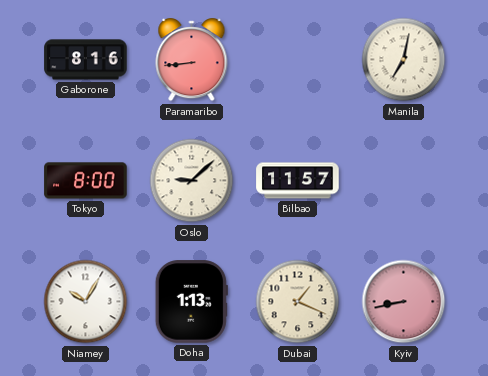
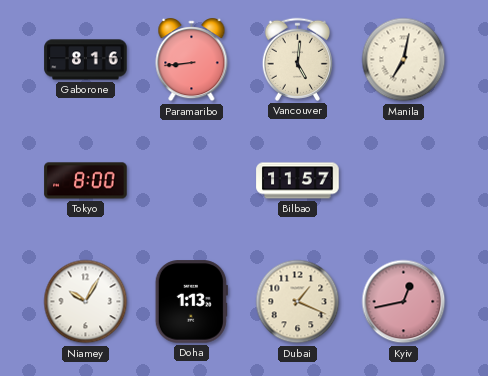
Vancouver: none -> 5:01 (297, 59)
Oslo: 9:08 -> none (192, 181)
Kyiv: 8:43 -> 12:43 (404, 302)
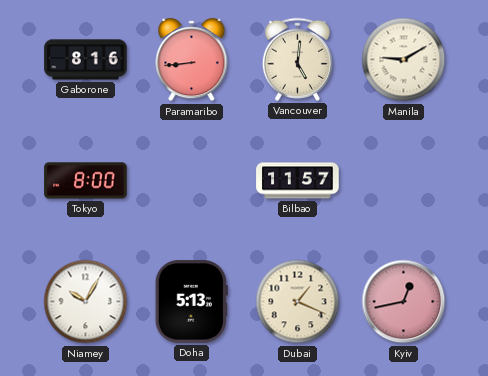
Manila: 7:02 -> 9:10 (404, 60)
Doha: 1:13 -> 5:13 (191, 302)
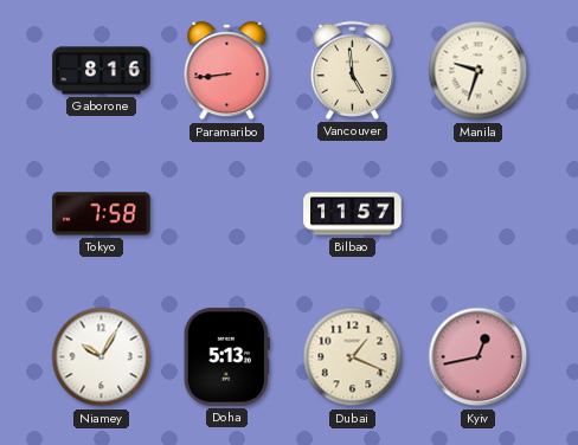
Vancouver: 5:01 -> 4:59 (352, 70)
Manila: 9:10 -> 9:33 (479, 71)
Tokyo: 8:00 -> 7:58 (102, 214)
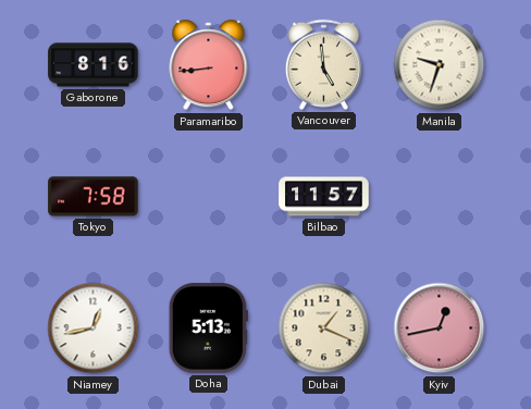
Niamey: 10:05 -> 12:43 (94, 329)
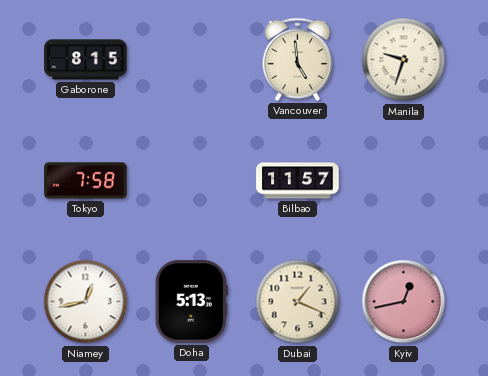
Gaborone: 8:16 -> 8:15 (86, 60)
Paramaribo: 8:44 -> none (209, 65)
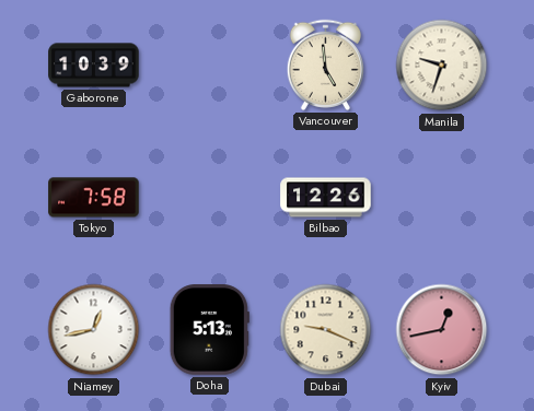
Gaborone: 8:15 -> 10:39 (94, 66)
Bilbao: 11:57 -> 12:26 (326, 198)
Dubai: 1:19 -> 9:19 (326, 330)
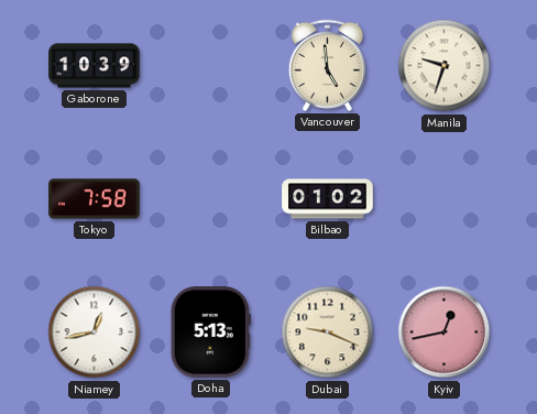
Bilbao: 12:26 -> 01:02 (328, 199)
